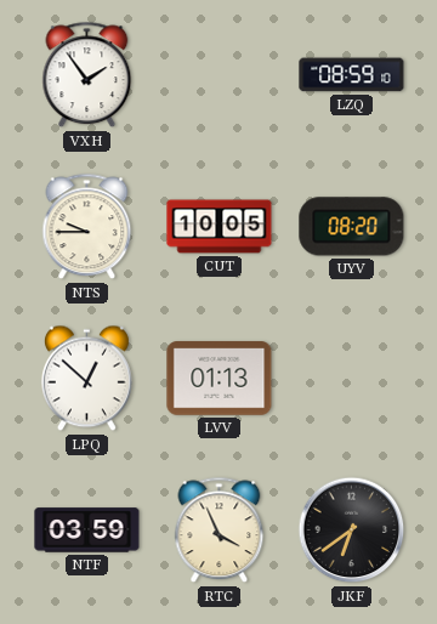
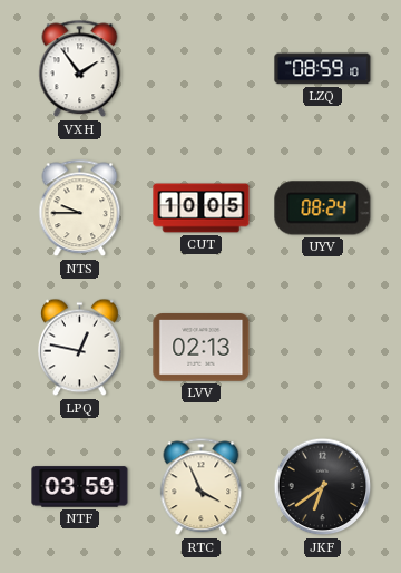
UYV: 08:20 -> 08:24 (323, 208)
LPQ: 12:52 -> 12:47 (79, 348)
LVV: 01:13 -> 02:13 (202, 348)
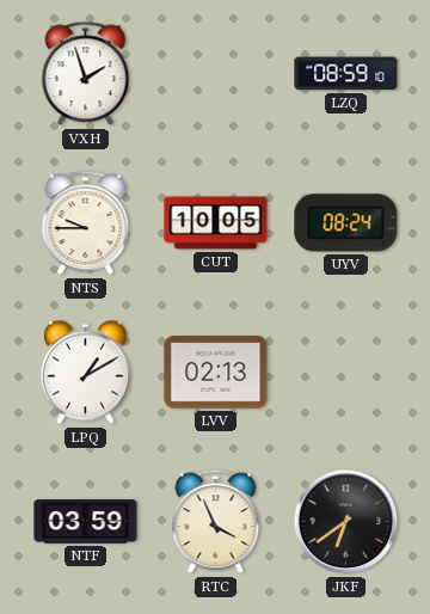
VXH: 1:54 -> 1:57 (86, 74)
LPQ: 12:47 -> 1:10 (85, 373)
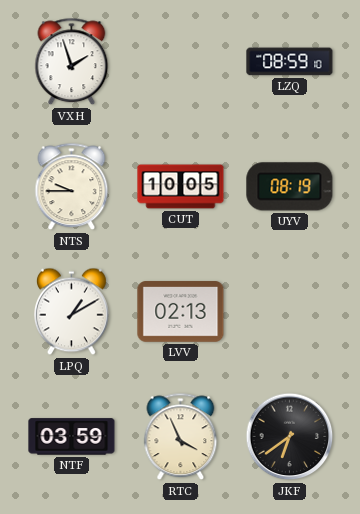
UYV: 08:24 -> 08:19 (290, 187)
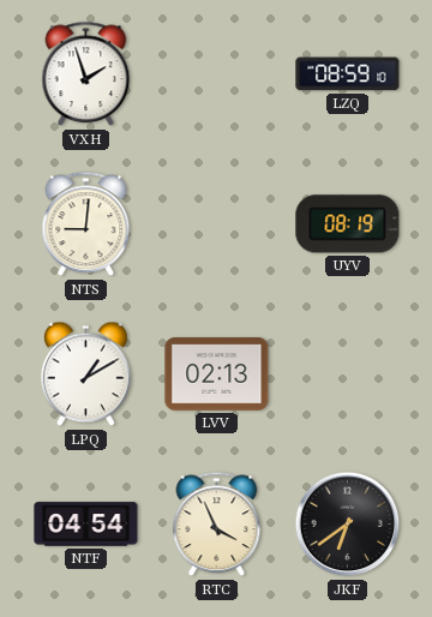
NTS: 9:45 -> 9:01 (86, 224)
CUT: 10:05 -> none (181, 187)
NTF: 03:59 -> 04:54 (86, 525)
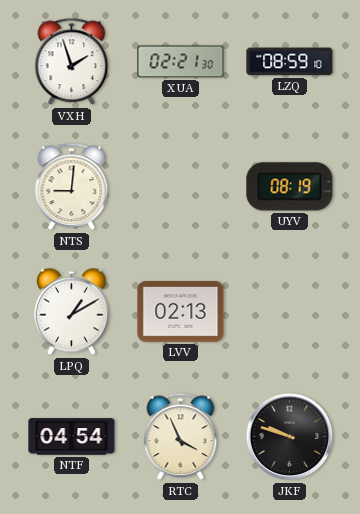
XUA: none -> 02:21 (181, 62)
JKF: 6:39 -> 9:48 (290, 437)
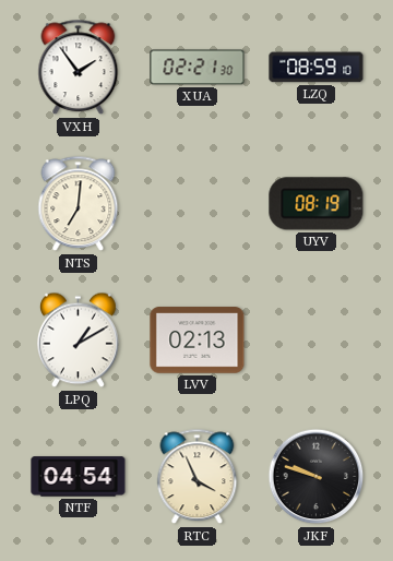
VXH: 1:57 -> 1:54 (79, 68)
NTS: 9:01 -> 7:01 (79, 204)
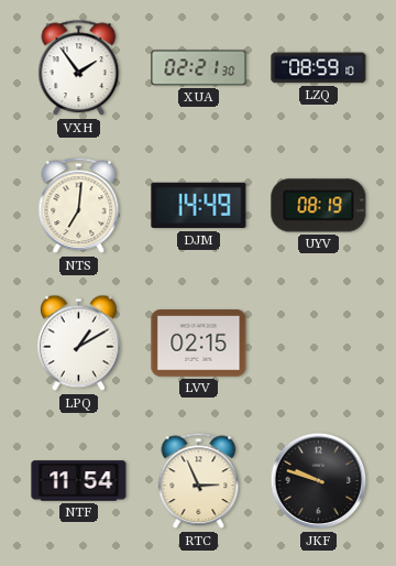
DJM: none -> 14:49 (199, 206)
LVV: 02:13 -> 02:15 (199, 344)
NTF: 04:54 -> 11:54 (79, 481)
RTC: 3:56 -> 2:56 (199, 481)
